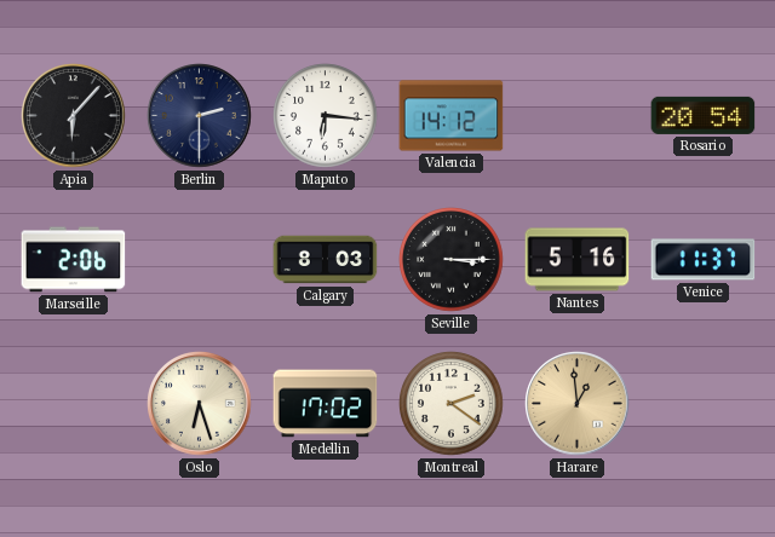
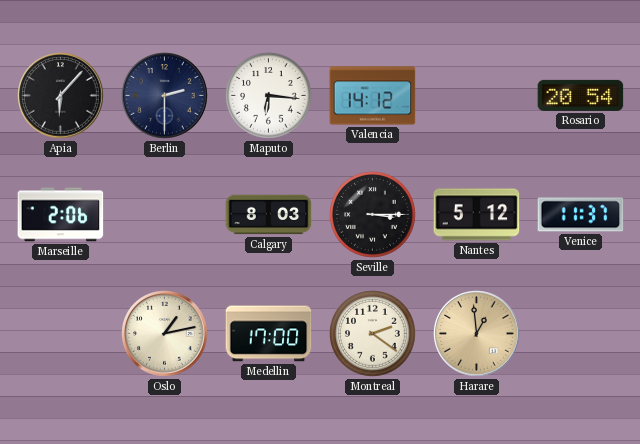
Nantes: 5:16 -> 5:12 (477, 215)
Oslo: 6:27 -> 1:13 (165, 334)
Medellin: 17:02 -> 17:00 (269, 334)
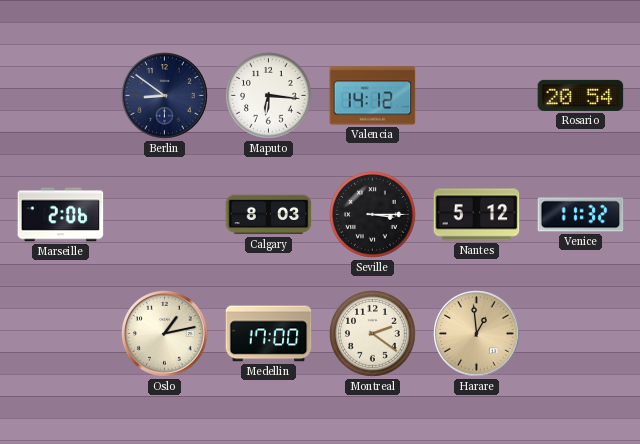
Apia: 6:07 -> none (61, 96)
Berlin: 2:30 -> 8:51 (165, 96)
Venice: 11:37 -> 11:32 (581, 215)
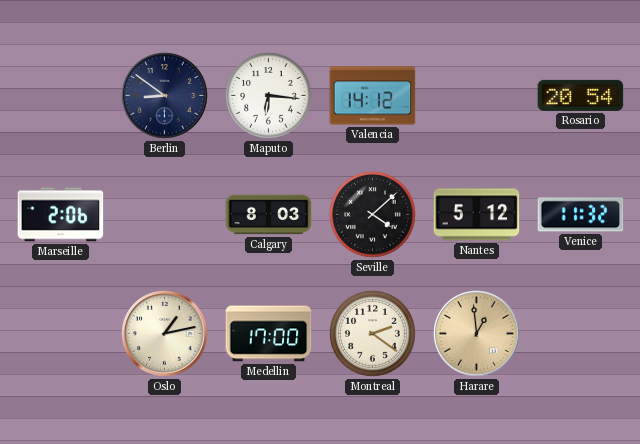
Seville: 3:15 -> 4:08 (373, 215)
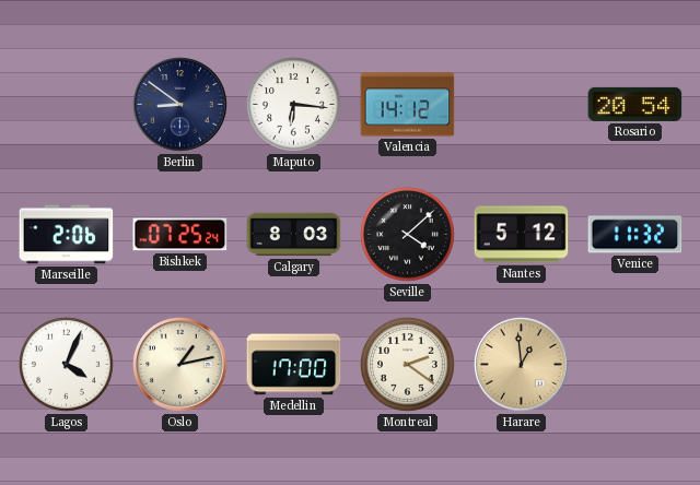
Bishkek: none -> 07:25 (180, 235)
Lagos: none -> 4:04 (67, 365)
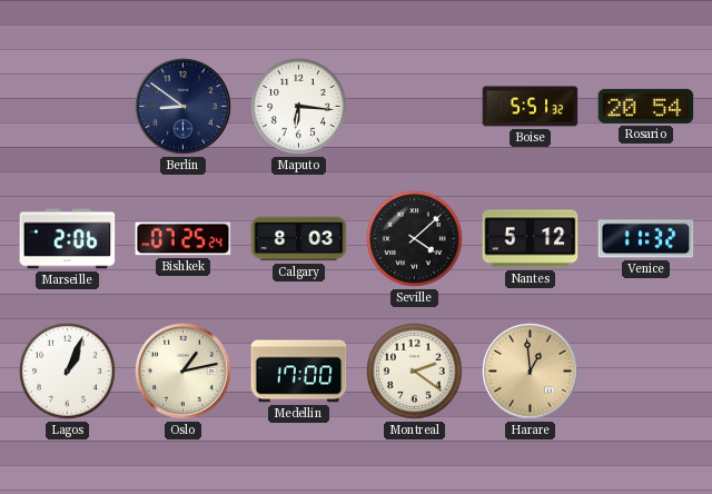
Valencia: 14:12 -> none (408, 105)
Boise: none -> 5:51 (531, 107)
Lagos: 4:04 -> 1:04 (68, 372)
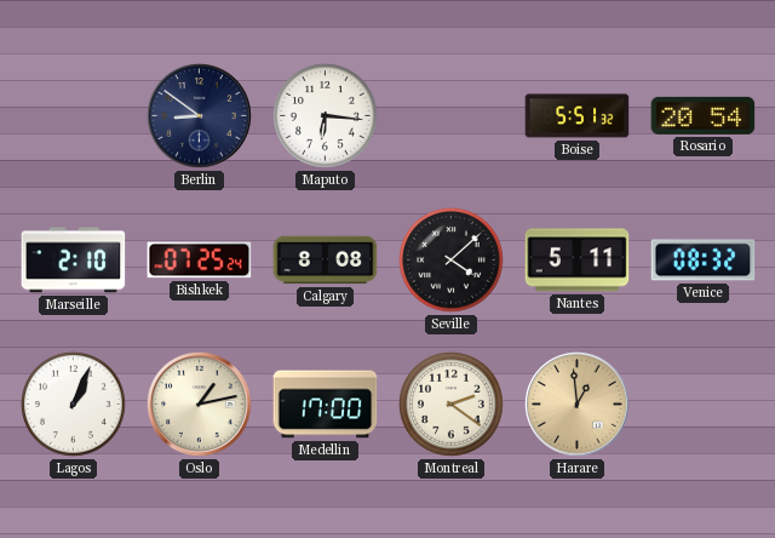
Marseille: 2:06 -> 2:10 (74, 261)
Calgary: 8:03 -> 8:08 (326, 261)
Nantes: 5:12 -> 5:11 (578, 261)
Venice: 11:32 -> 08:32 (704, 261)
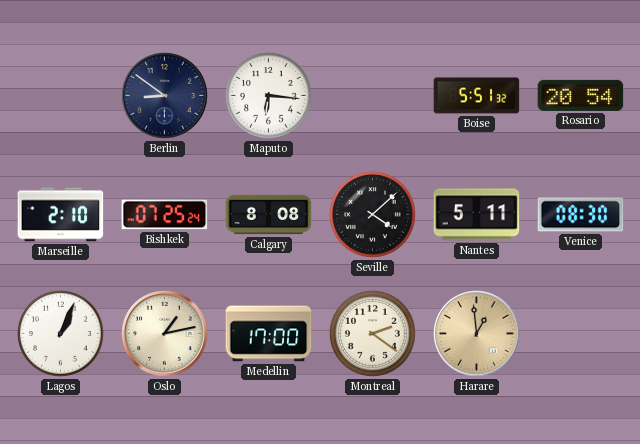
Venice: 08:32 -> 08:30 (581, 215)
